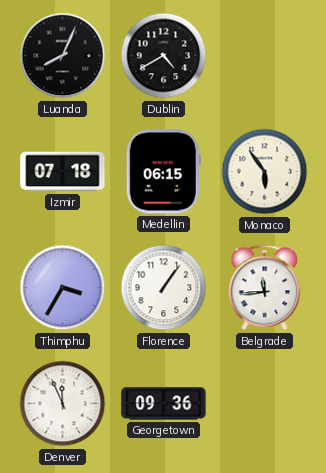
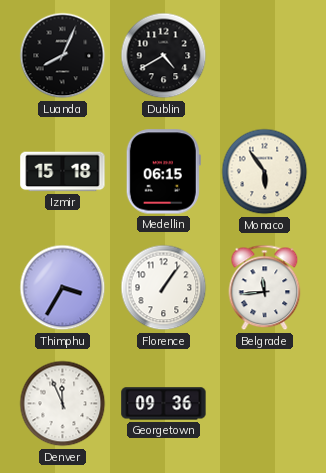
Izmir: 07:18 -> 15:18 (63, 172)
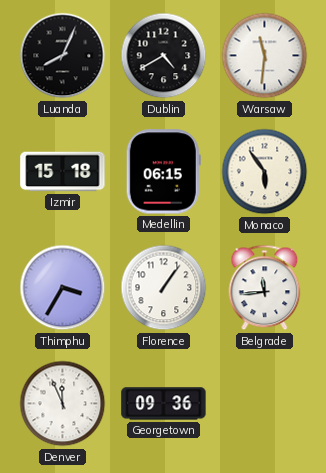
Warsaw: none -> 11:31 (265, 56)
